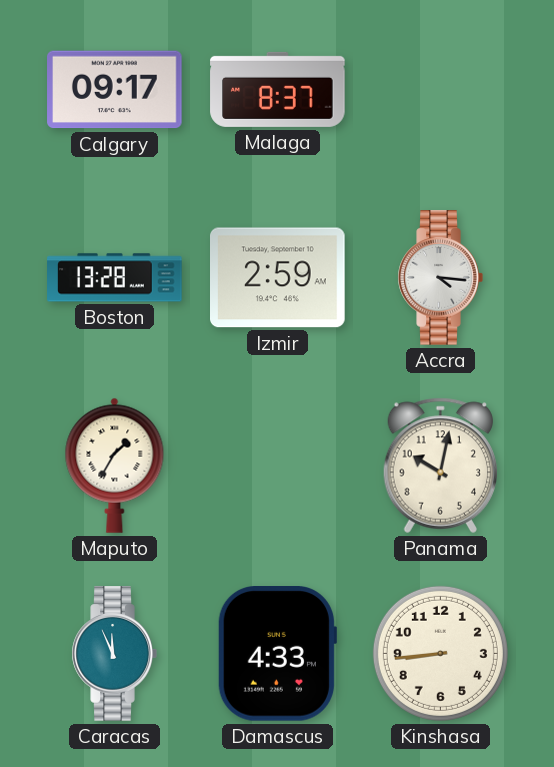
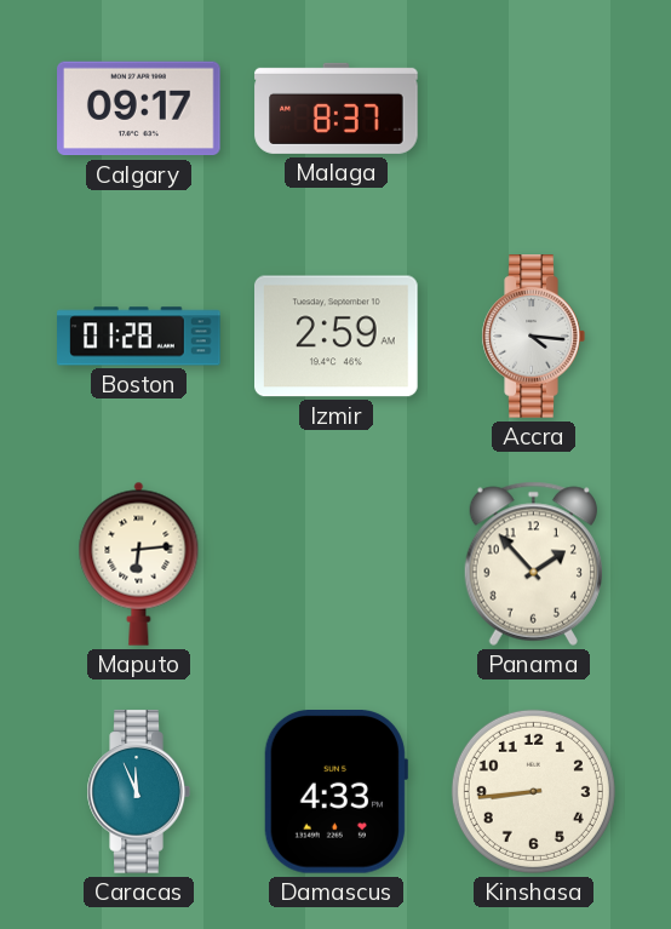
Boston: 13:28 -> 01:28 (139, 337)
Maputo: 1:35 -> 6:14 (139, 563)
Panama: 10:02 -> 1:53 (533, 563)
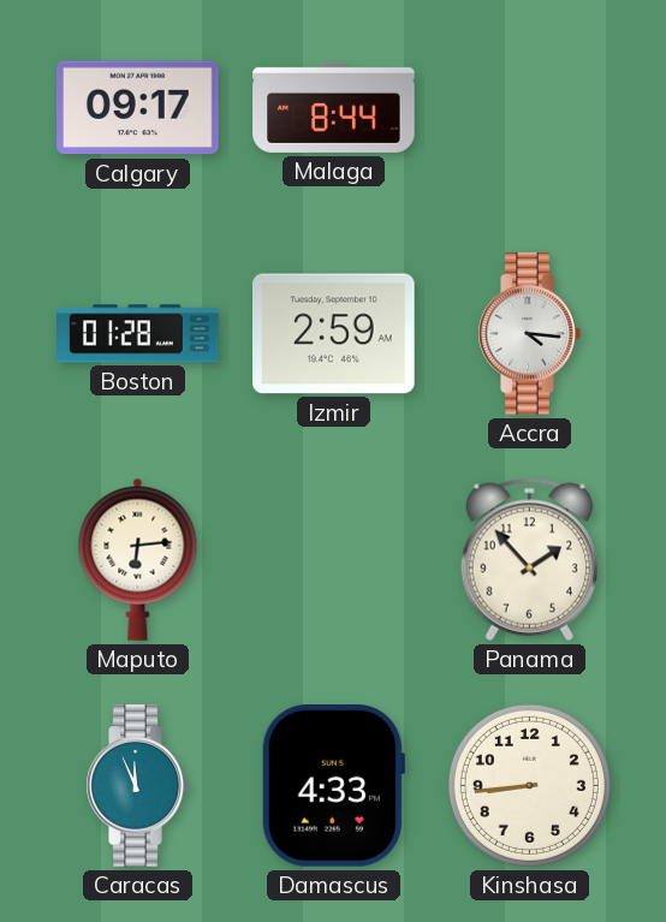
Malaga: 8:37 -> 8:44 (334, 107)
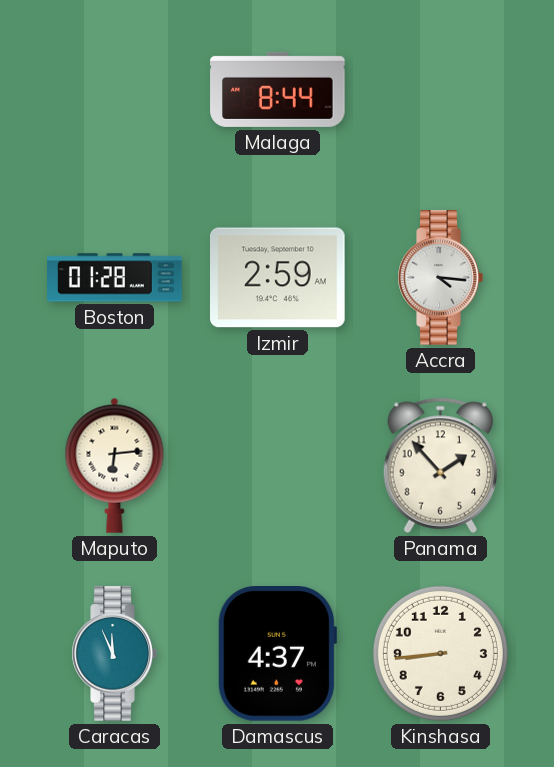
Calgary: 09:17 -> none (138, 108)
Damascus: 4:33 -> 4:37 (277, 654)
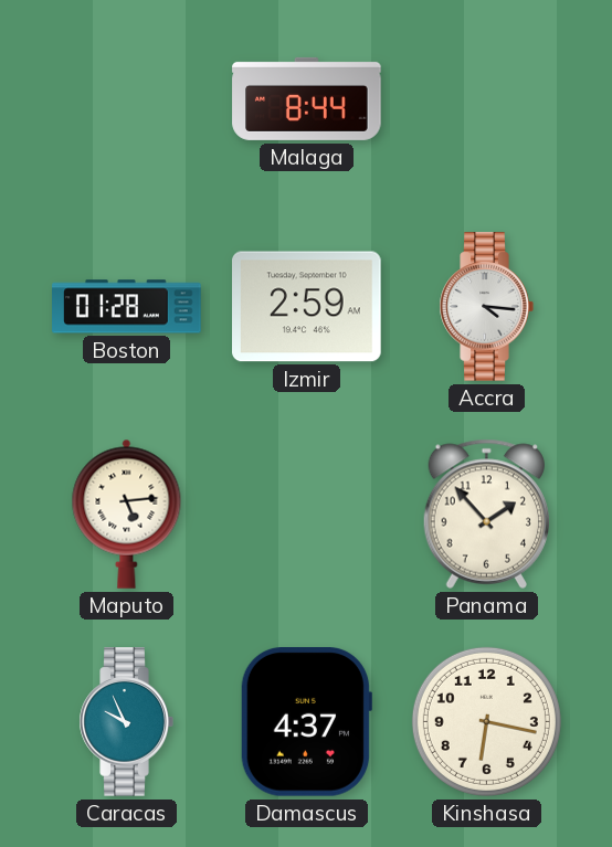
Maputo: 6:14 -> 5:14 (127, 514)
Caracas: 11:56 -> 9:56 (126, 722)
Kinshasa: 8:44 -> 6:17 (486, 721)
